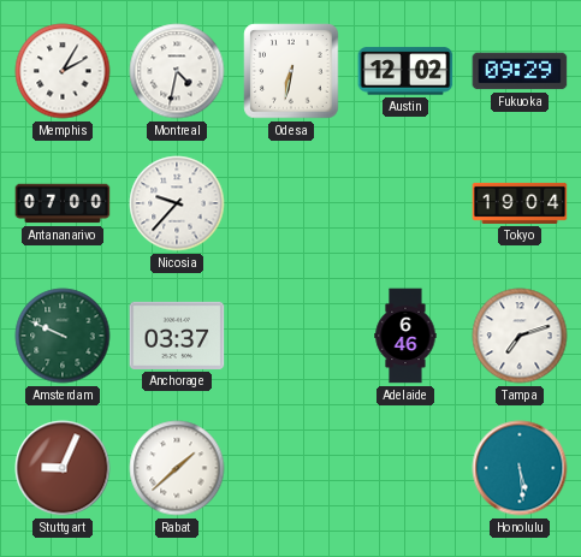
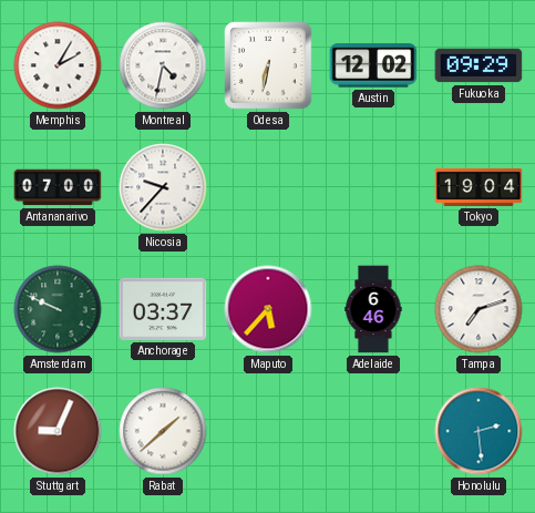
Maputo: none -> 5:37 (268, 309)
Honolulu: 5:29 -> 2:29 (479, 431)
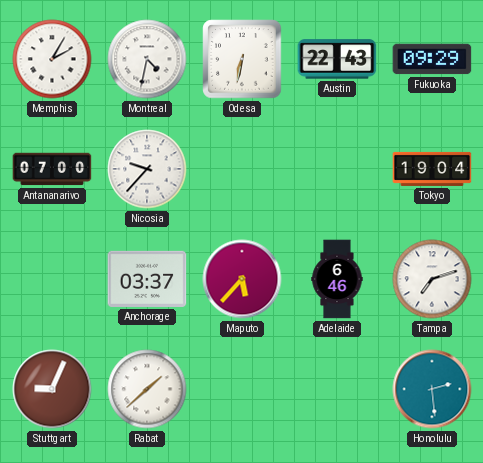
Austin: 12:02 -> 22:43 (337, 59)
Amsterdam: 9:49 -> none (58, 309)
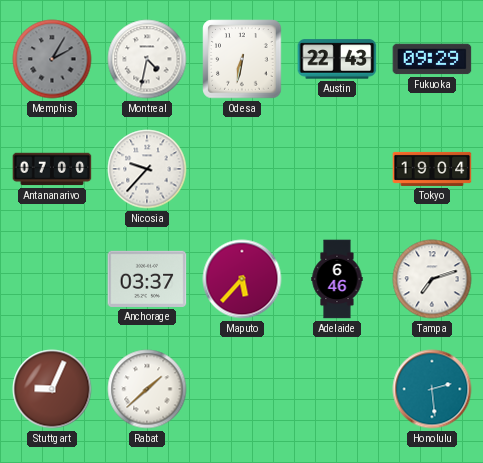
Memphis dial: white -> grey (52, 59)
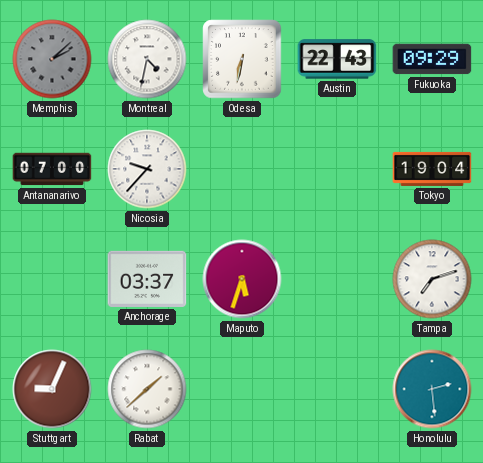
Memphis: 2:05 -> 2:08 (52, 59)
Maputo: 5:37 -> 5:33 (242, 279)
Adelaide: 6:46 -> none (337, 279)
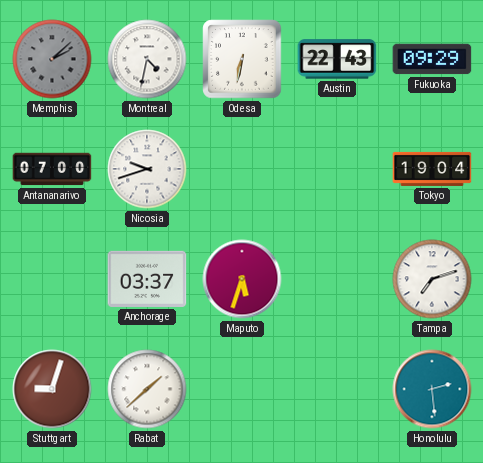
Nicosia: 9:37 -> 9:42 (147, 169)
Stuttgart: 9:04 -> 9:03 (52, 389)
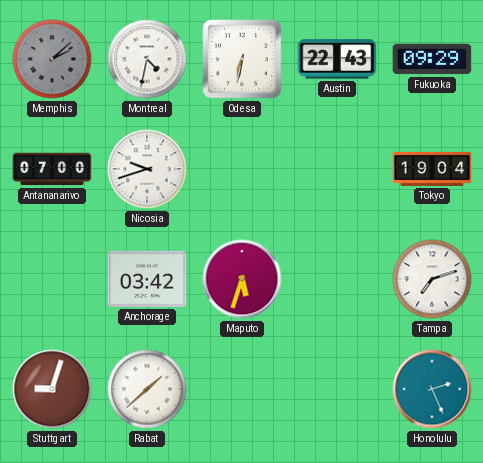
Anchorage: 03:37 -> 03:42 (147, 279)
Honolulu: 2:29 -> 2:26 (432, 389)
